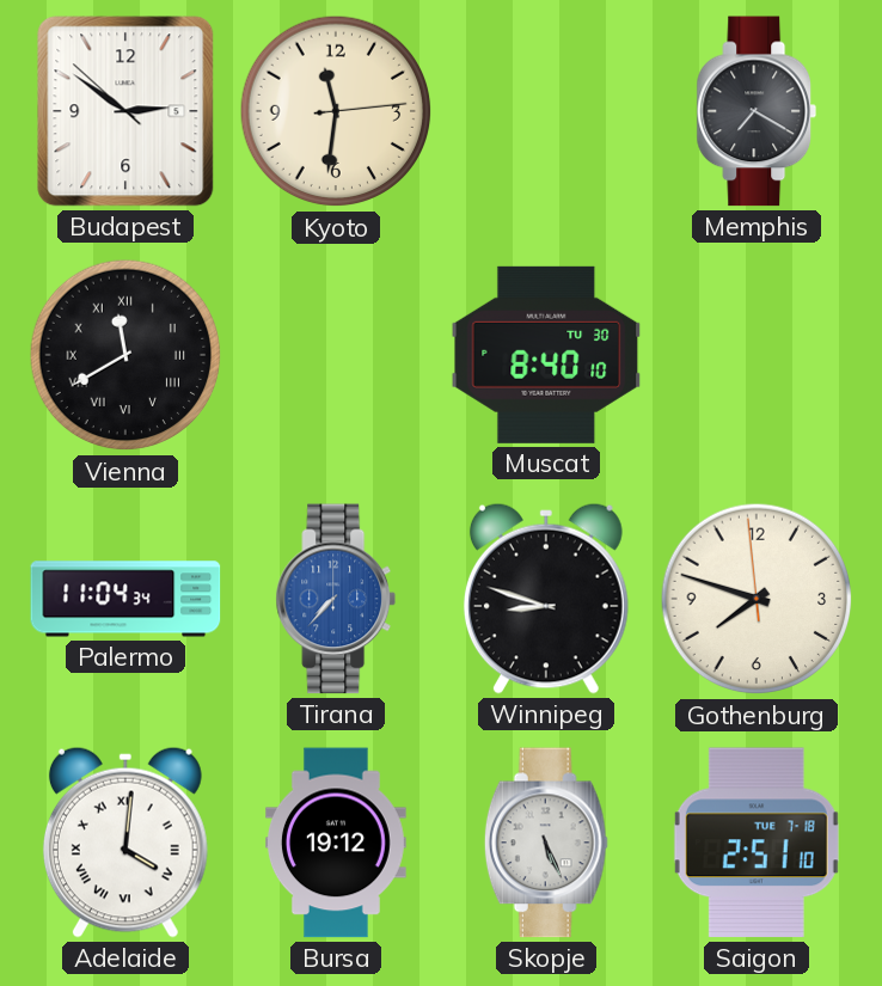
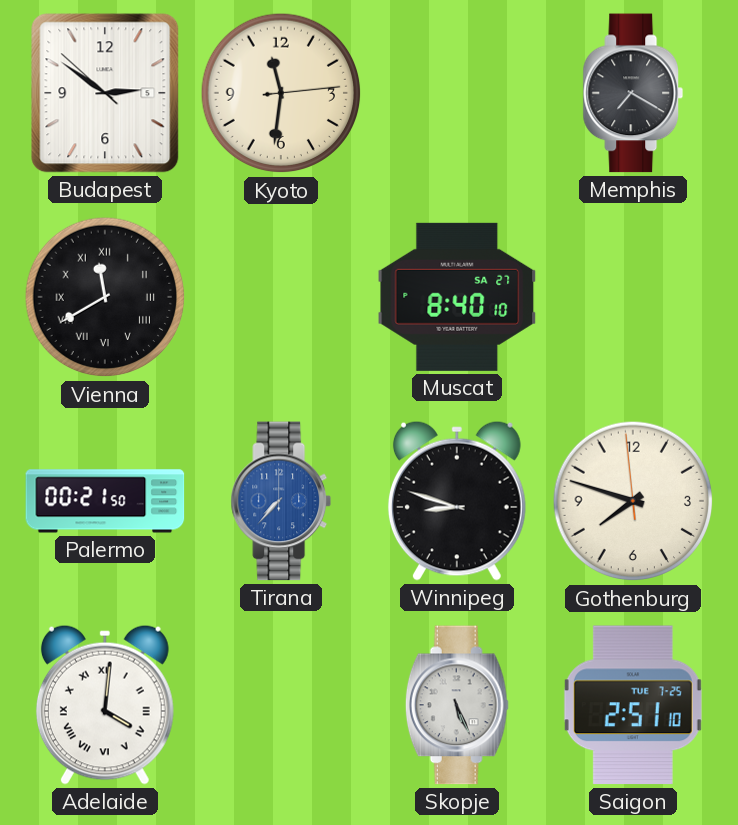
Muscat date: TU 30 -> SA 27 (457, 297)
Palermo: 11:04 -> 00:21 (105, 501)
Bursa: 19:12 -> none (337, 843)
Saigon date: TUE 7-18 -> TUE 7-25 (633, 705)
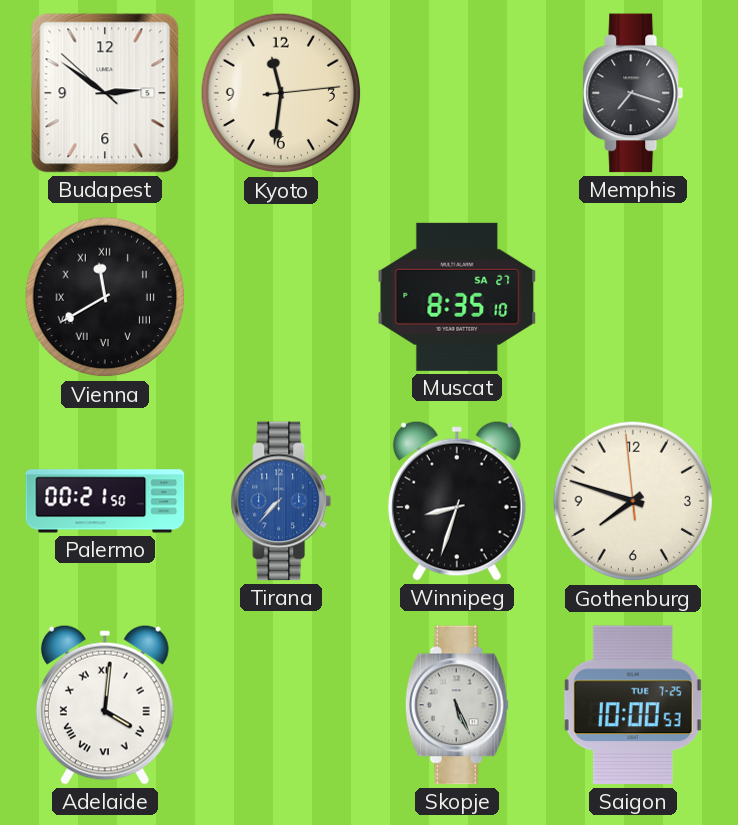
Memphis: 7:20 -> 7:18 (633, 93)
Muscat: 8:40 -> 8:35 (457, 297)
Winnipeg: 8:48 -> 8:33 (457, 501)
Saigon: 2:51 -> 10:00 (633, 705)
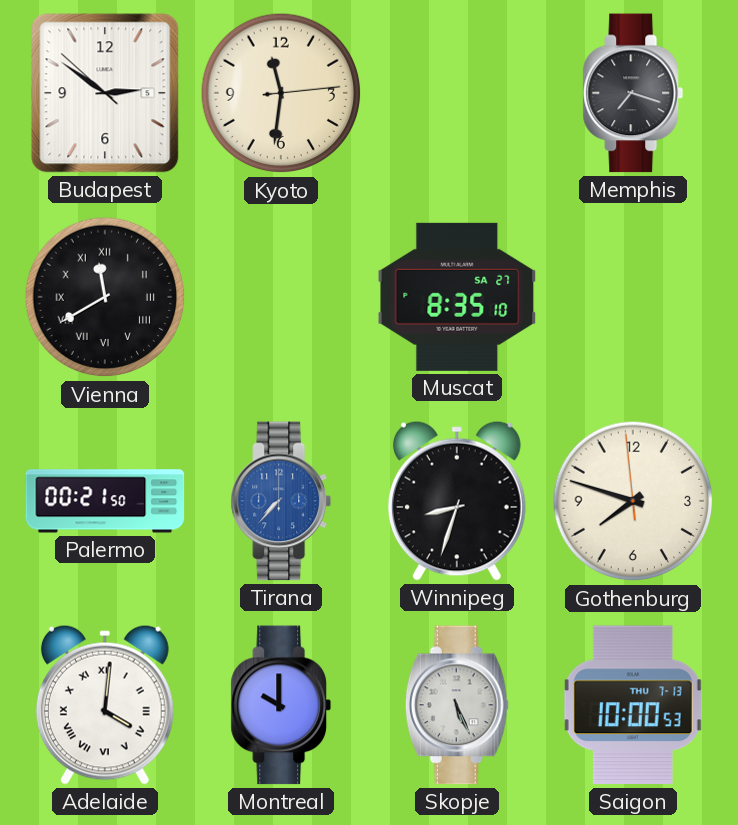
Montreal: none -> 10:00 (281, 705)
Saigon date: TUE 7-25 -> THU 7-13 (633, 705)
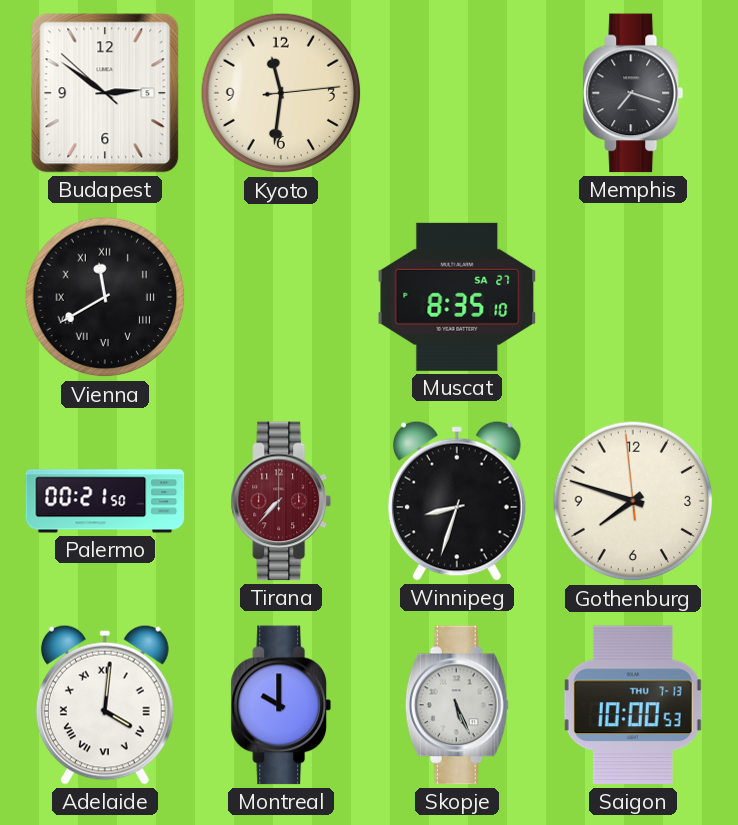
Tirana dial: blue -> burgundy (281, 501)
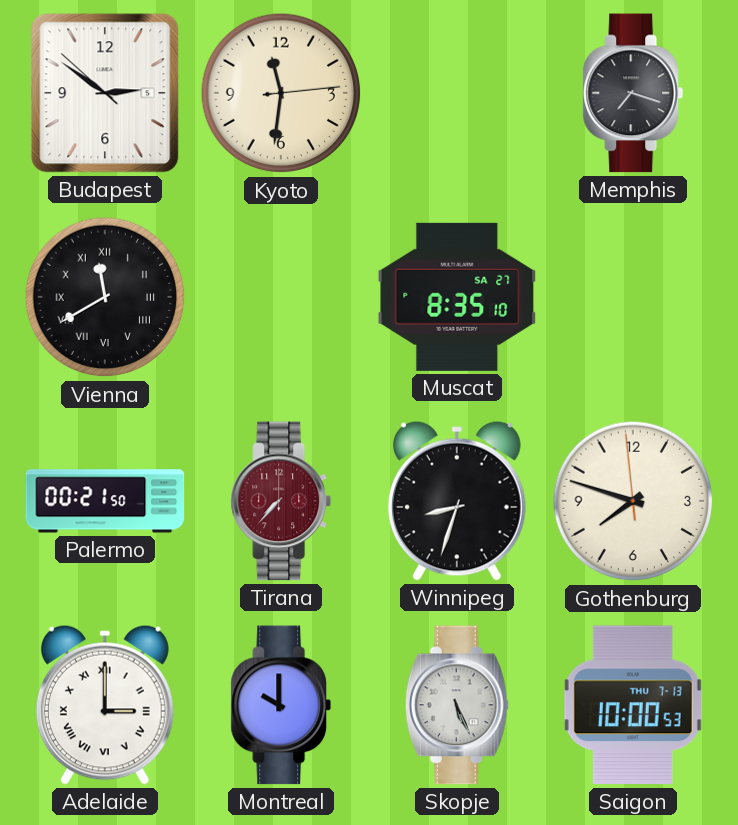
Adelaide: 4:01 -> 3:00 (105, 705)
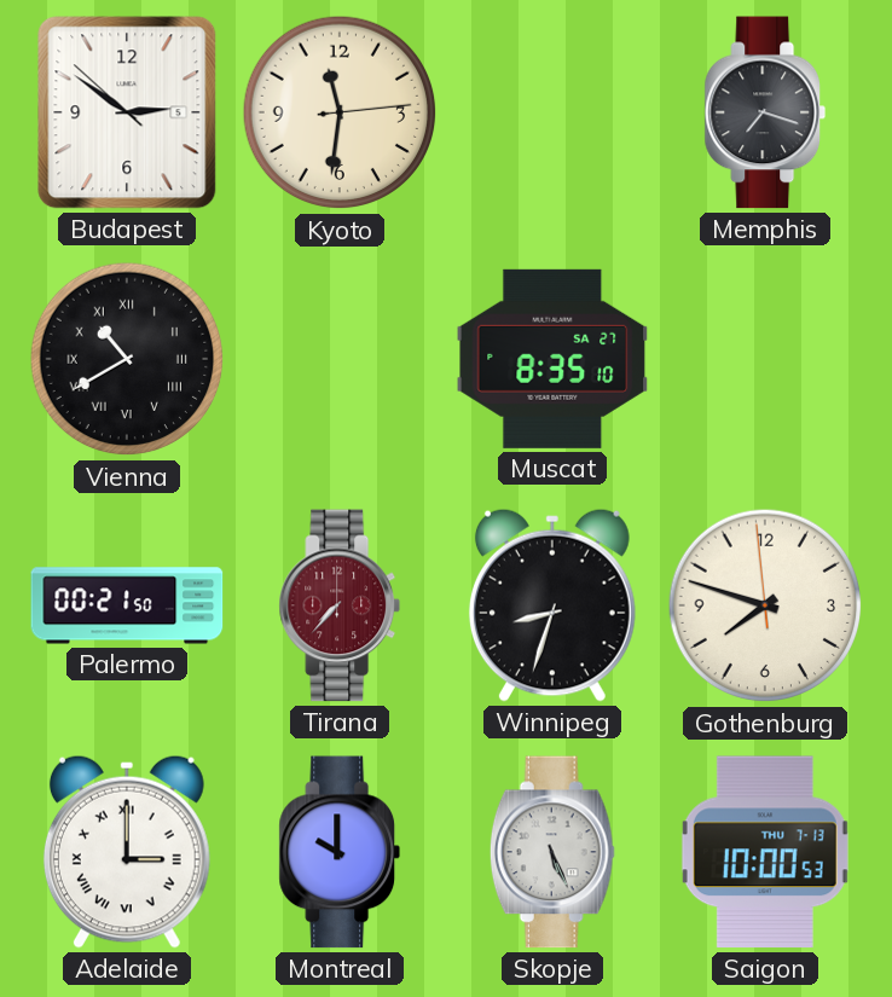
Vienna: 11:40 -> 10:40 (127, 359)
